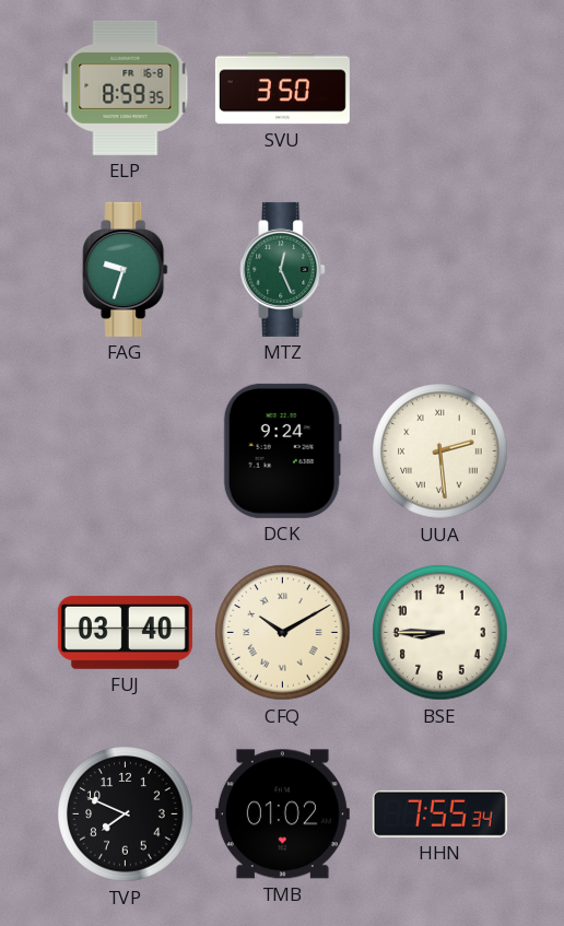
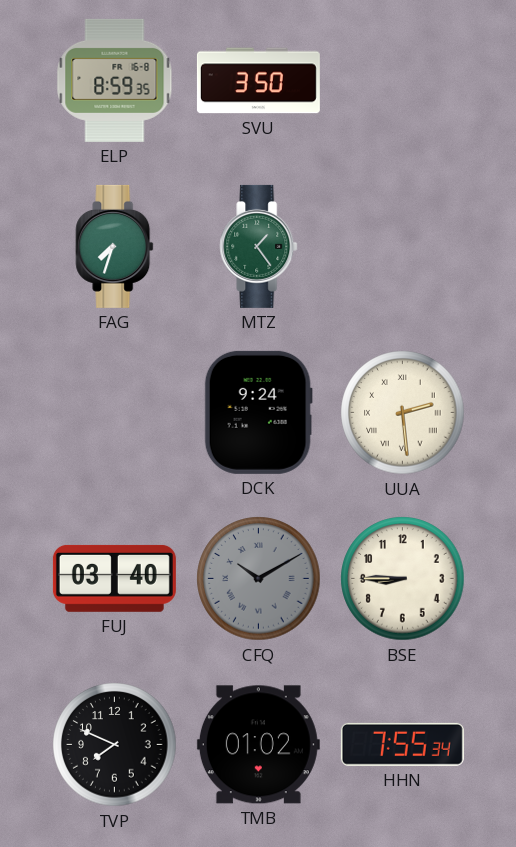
FAG: 9:33 -> 7:33 (115, 246)
MTZ: 12:26 -> 1:24 (259, 246)
CFQ dial: cream -> grey (259, 579)
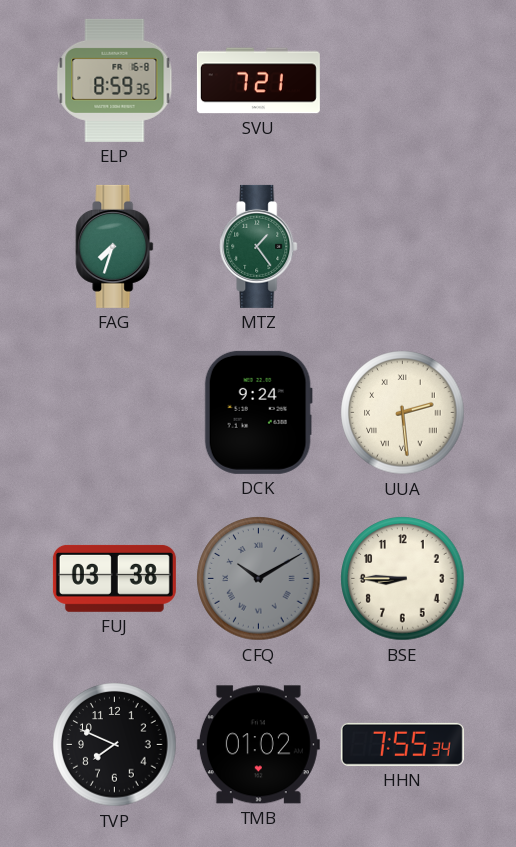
SVU: 3:50 -> 7:21 (258, 81)
FUJ: 03:40 -> 03:38 (114, 578)
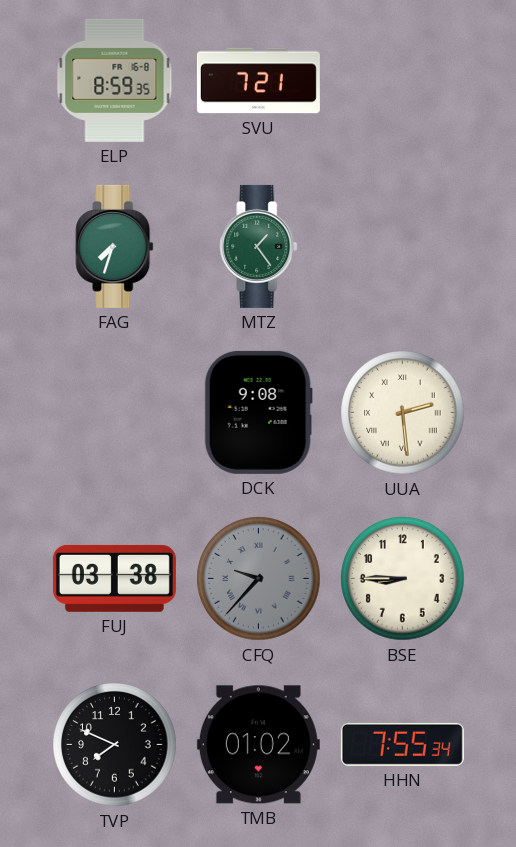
DCK: 9:24 -> 9:08 (258, 412)
CFQ: 10:10 -> 9:37 (259, 579)
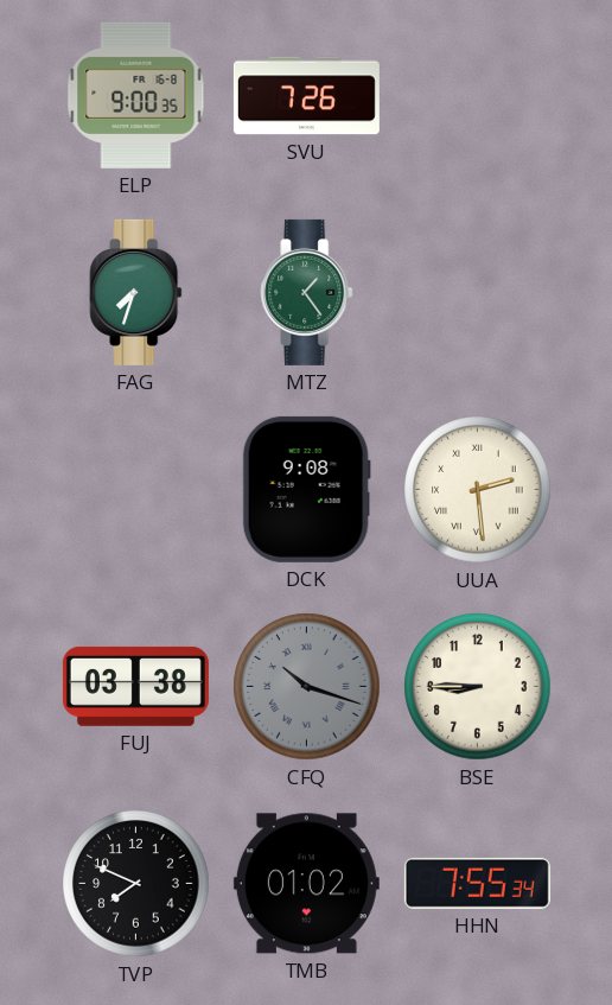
ELP: 8:59 -> 9:00 (136, 95)
SVU: 7:21 -> 7:26 (306, 96)
CFQ: 9:37 -> 10:18 (307, 687)
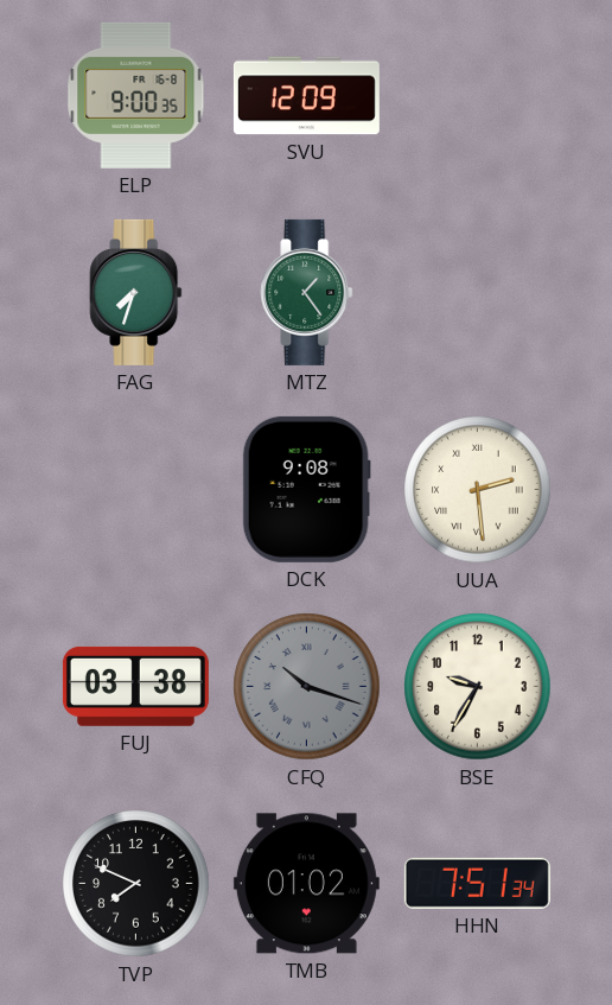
SVU: 7:26 -> 12:09 (306, 96)
BSE: 8:45 -> 9:35 (478, 687)
HHN: 7:55 -> 7:51 (477, 883)
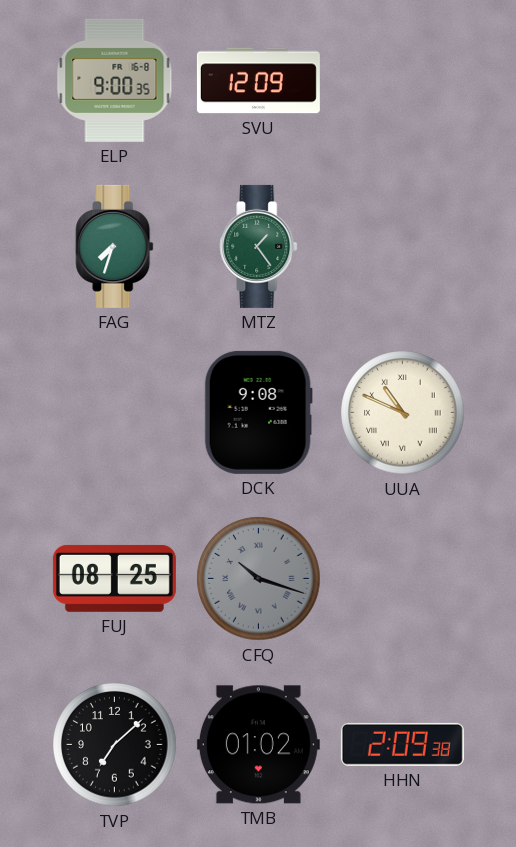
UUA: 2:29 -> 10:49 (403, 413)
FUJ: 03:38 -> 08:25 (114, 578)
BSE: 9:35 -> none (478, 687)
TVP: 7:49 -> 7:08 (115, 745)
HHN: 7:51 -> 2:09 (402, 744)
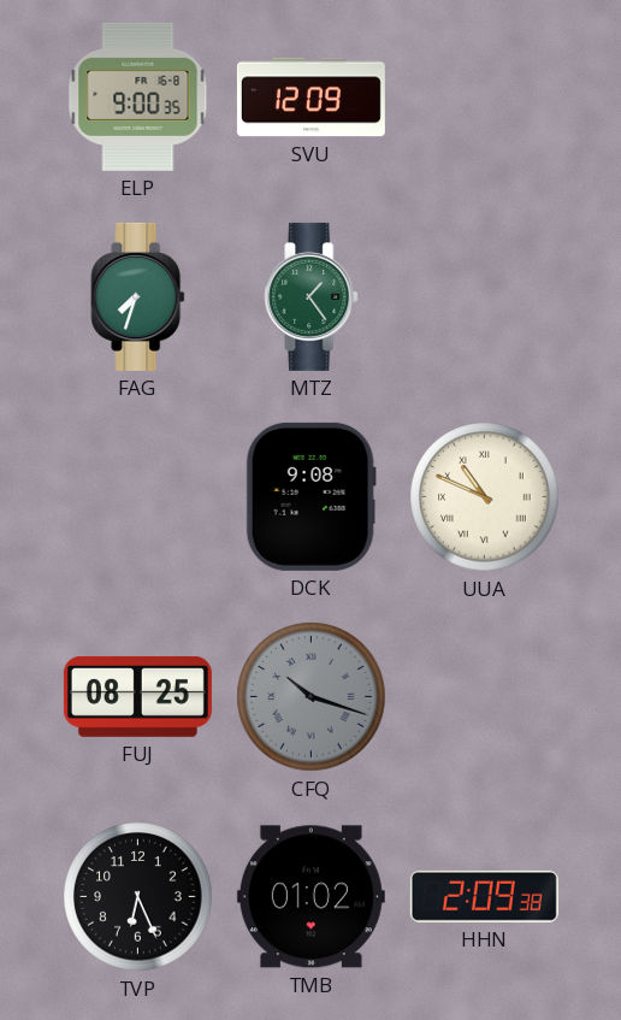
TVP: 7:08 -> 6:26 (138, 897)
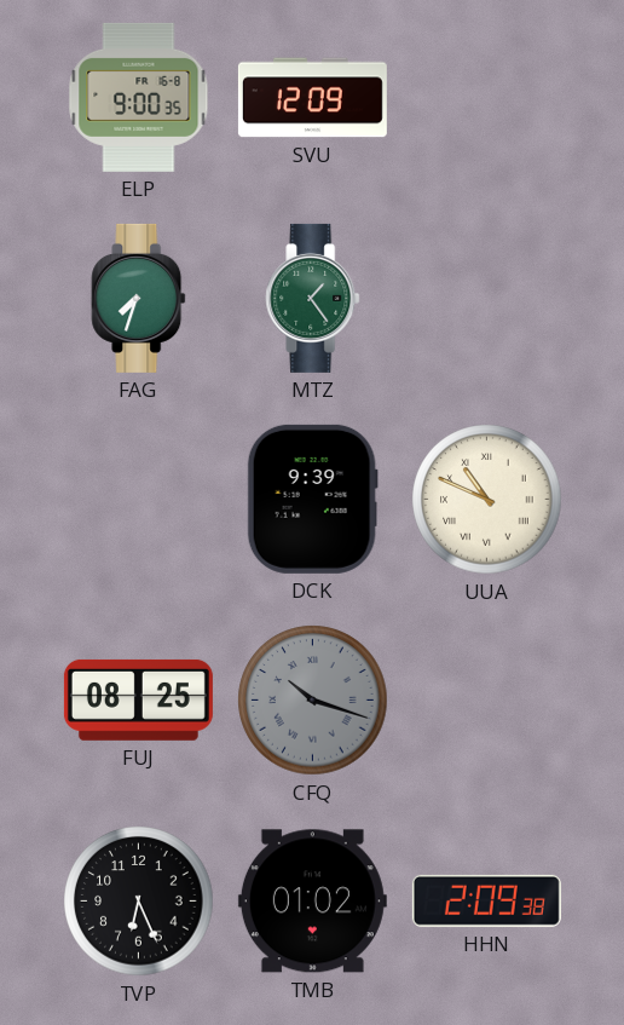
DCK: 9:08 -> 9:39 (312, 499)
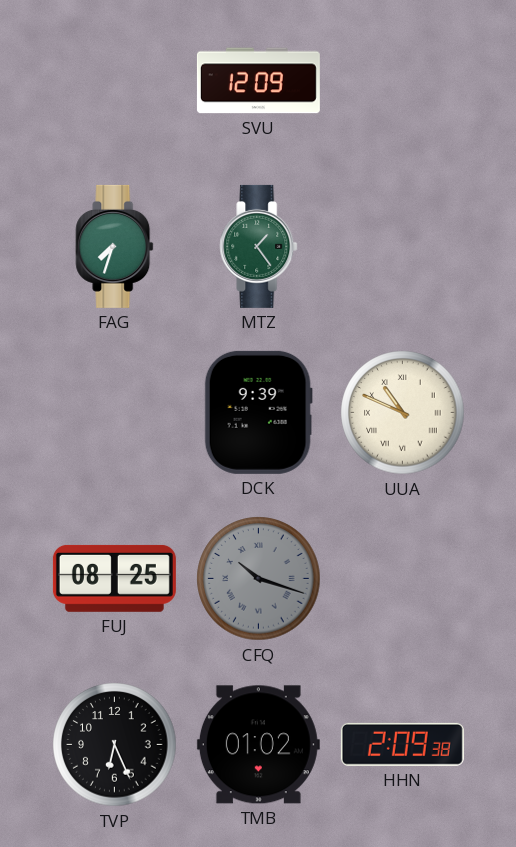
ELP: 9:00 -> none (139, 97)
